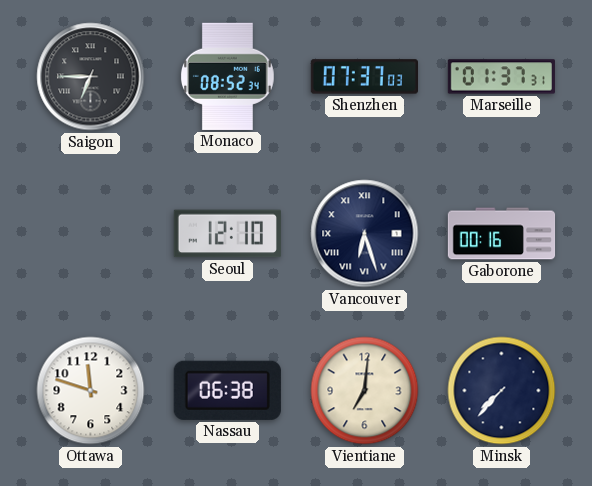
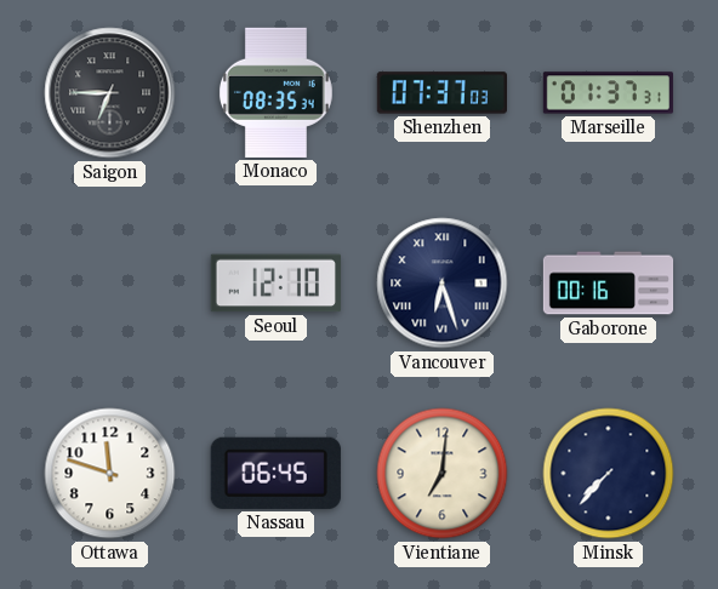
Monaco: 08:52 -> 08:35 (275, 92)
Nassau: 06:38 -> 06:45 (275, 473)
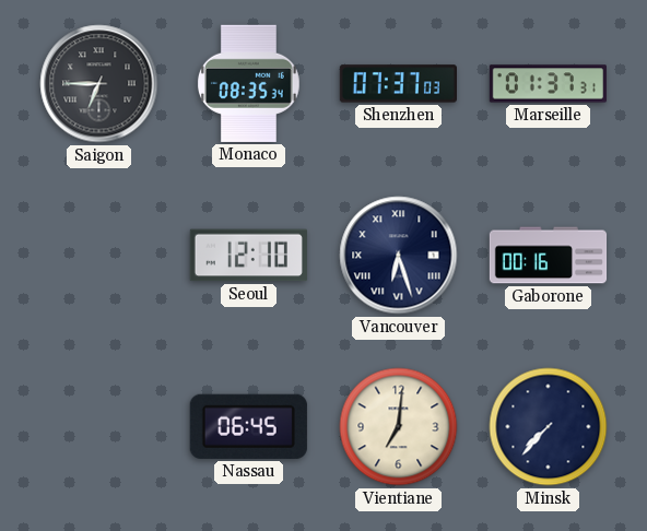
Ottawa: 11:48 -> none (110, 474)
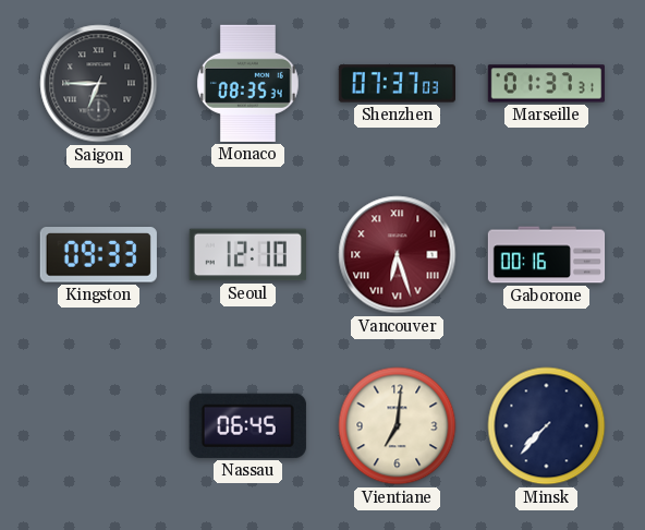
Kingston: none -> 09:33 (98, 255)
Vancouver dial: navy -> burgundy (398, 255)
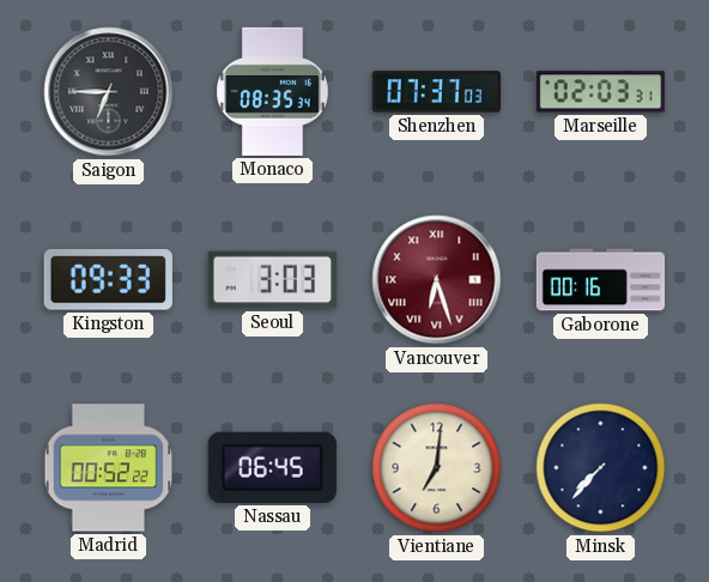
Marseille: 01:37 -> 02:03 (600, 92)
Seoul: 12:10 -> 3:03 (272, 280)
Madrid: none -> 00:52 (109, 468)
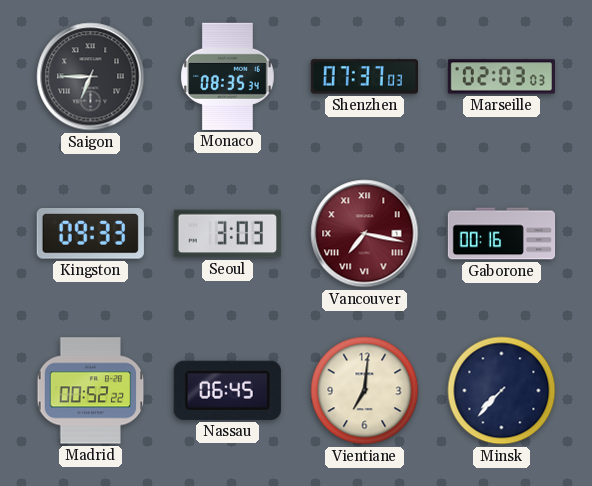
Marseille: 02:03:31 -> 02:03:03 (501, 77)
Vancouver: 6:27 -> 7:17 (365, 234)
